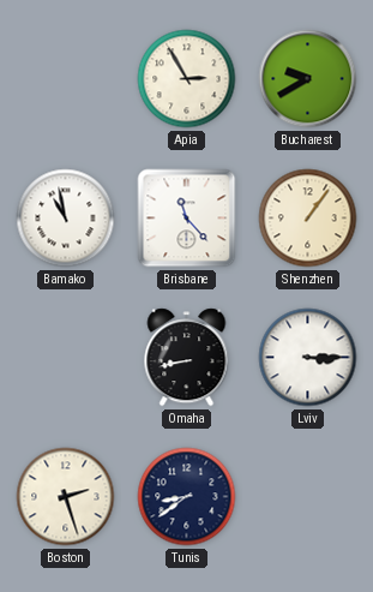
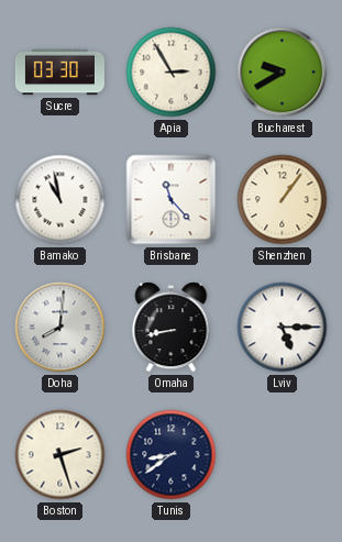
Sucre: none -> 03:30 (59, 73)
Doha: none -> 8:01 (60, 328)
Lviv: 3:15 -> 5:15 (283, 328)
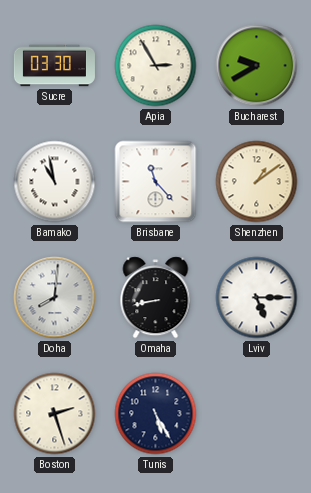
Shenzhen: 1:06 -> 1:09 (257, 182)
Tunis: 8:39 -> 5:25 (156, 414)
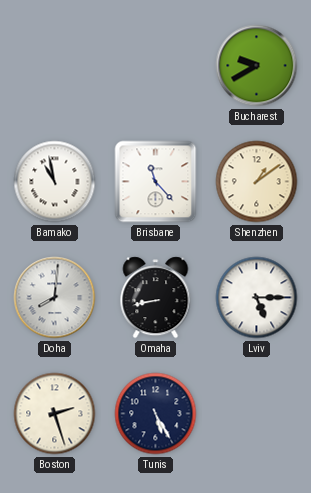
Sucre: 03:30 -> none (54, 66)
Apia: 2:55 -> none (156, 66)
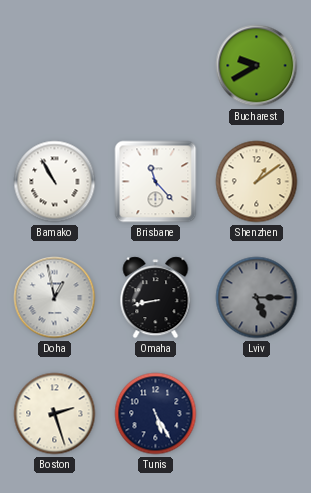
Bamako: 10:58 -> 10:55 (55, 182)
Doha: 8:01 -> 12:58 (55, 298)
Lviv dial: white -> grey (257, 298)
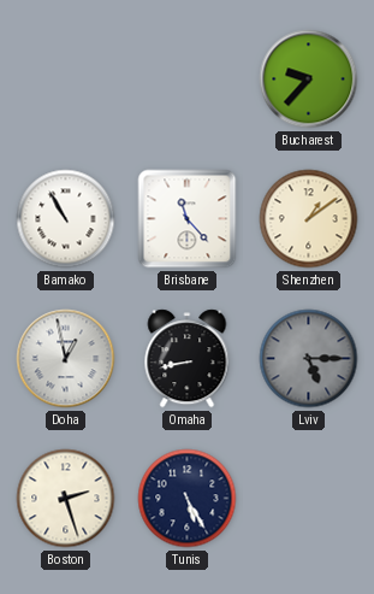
Bucharest: 9:40 -> 9:37 (309, 80)
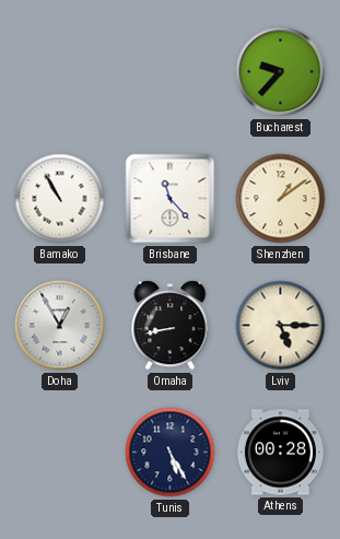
Doha: 12:58 -> 12:55 (60, 326)
Lviv dial: grey -> cream (281, 326)
Boston: 2:27 -> none (66, 499)
Athens: none -> 00:28 (280, 453)
